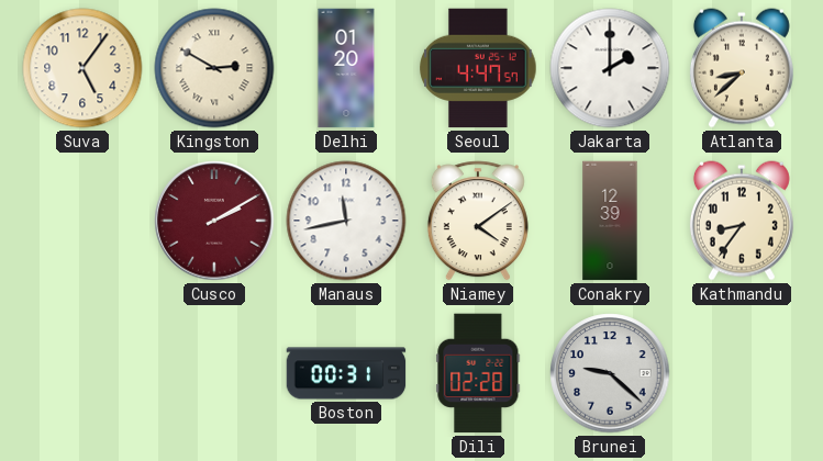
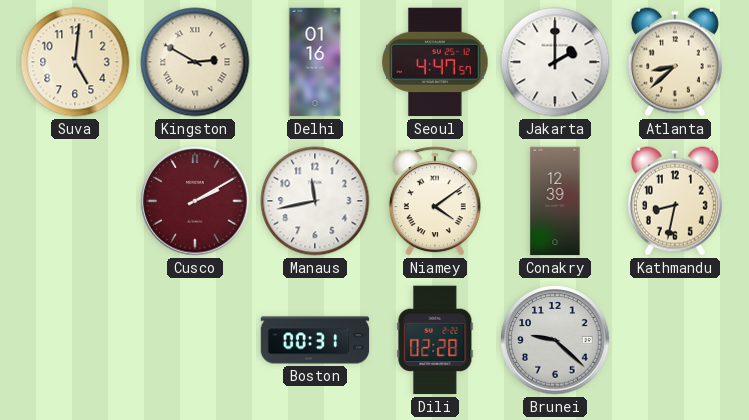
Suva: 5:06 -> 5:01 (75, 62)
Delhi: 01:20 -> 01:16 (315, 62)
Kathmandu: 8:36 -> 8:32 (675, 201)
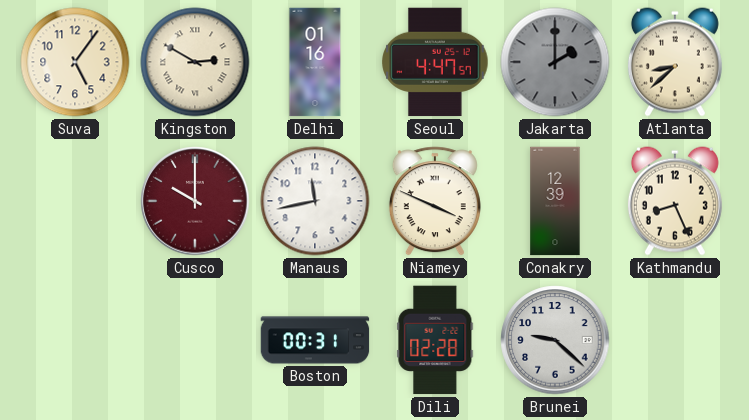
Suva: 5:01 -> 5:06 (75, 62)
Jakarta dial: white -> grey (555, 62)
Cusco: 2:10 -> 10:00 (195, 201)
Niamey: 4:09 -> 3:49 (435, 201)
Kathmandu: 8:32 -> 8:26 (675, 201)
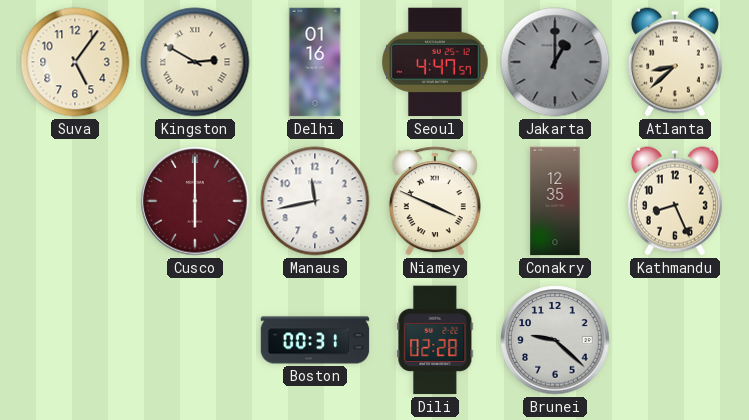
Jakarta: 2:00 -> 1:00 (555, 62)
Cusco: 10:00 -> 6:00 (195, 201)
Conakry: 12:39 -> 12:35 (555, 201)
